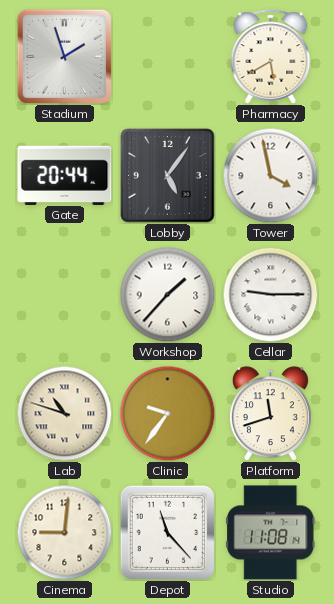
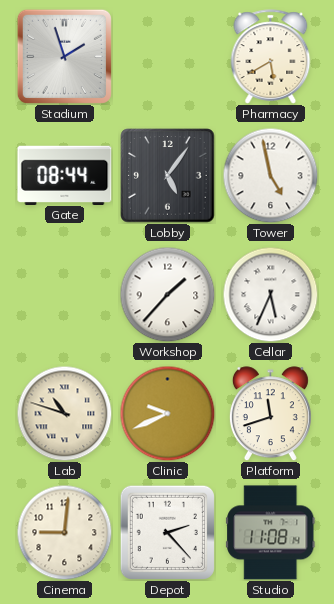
Gate: 20:44 -> 08:44 (65, 175)
Tower: 3:58 -> 4:58 (270, 175)
Cellar: 9:15 -> 5:34 (270, 294)
Clinic: 9:36 -> 9:41 (167, 413)
Depot: 11:23 -> 2:23 (167, 532)
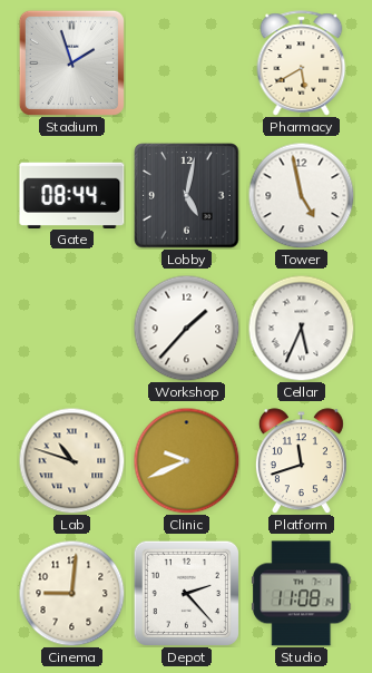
Lobby: 5:06 -> 5:02 (187, 196)
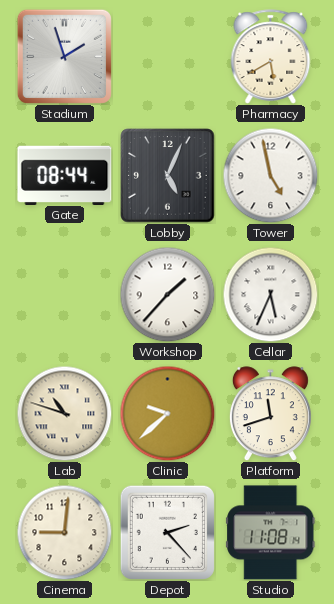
Lobby: 5:02 -> 5:04 (168, 176)
Clinic: 9:41 -> 9:38 (167, 413)
